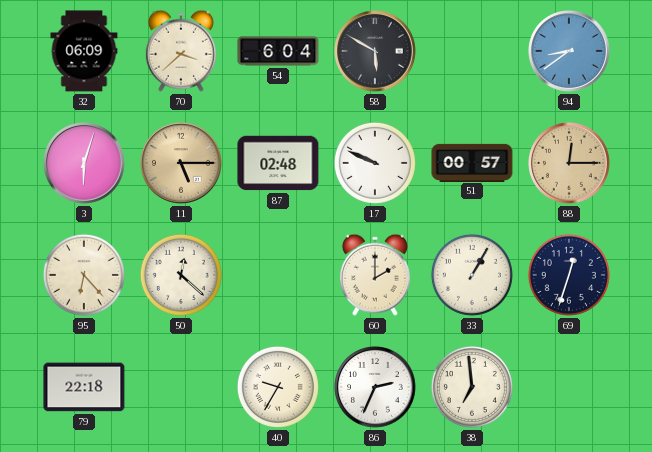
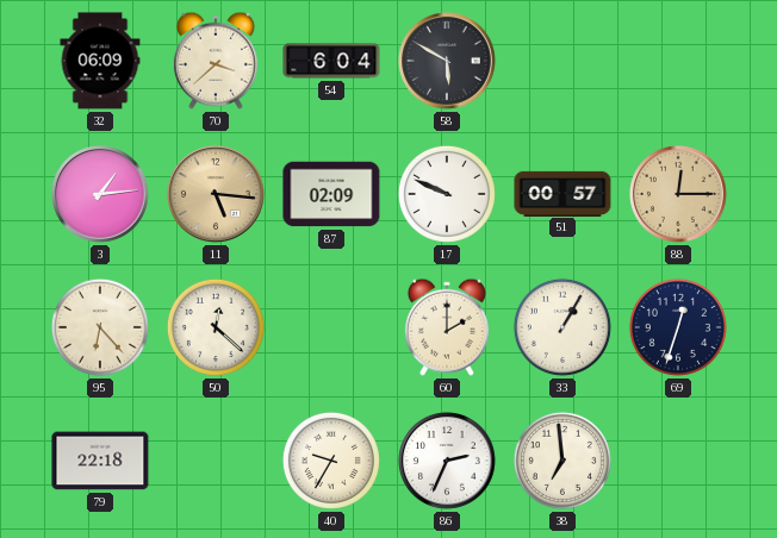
94: 8:39 -> none (570, 52)
3: 6:03 -> 1:14 (101, 195)
11: 5:15 -> 5:16 (217, 195)
87: 02:48 -> 02:09 (331, 194)
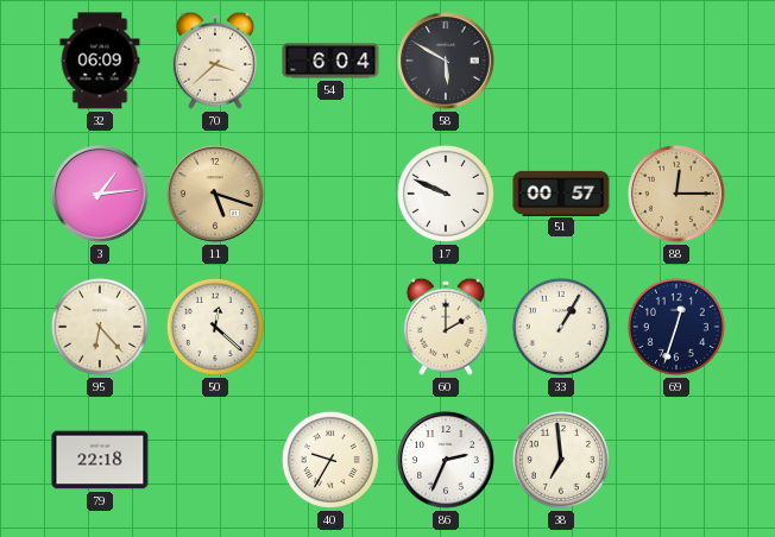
11: 5:16 -> 5:18 (216, 195)
87: 02:09 -> none (331, 194)
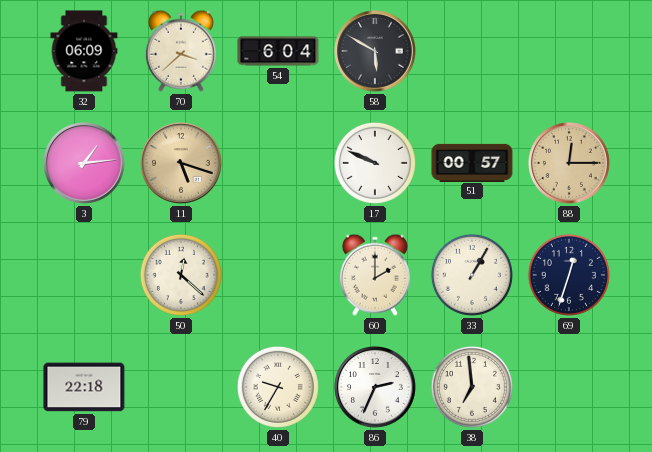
95: 6:23 -> none (100, 327)
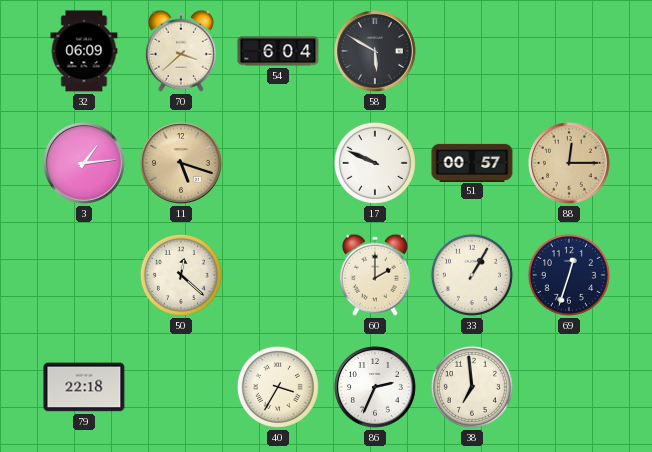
40: 9:35 -> 3:35 (278, 387)
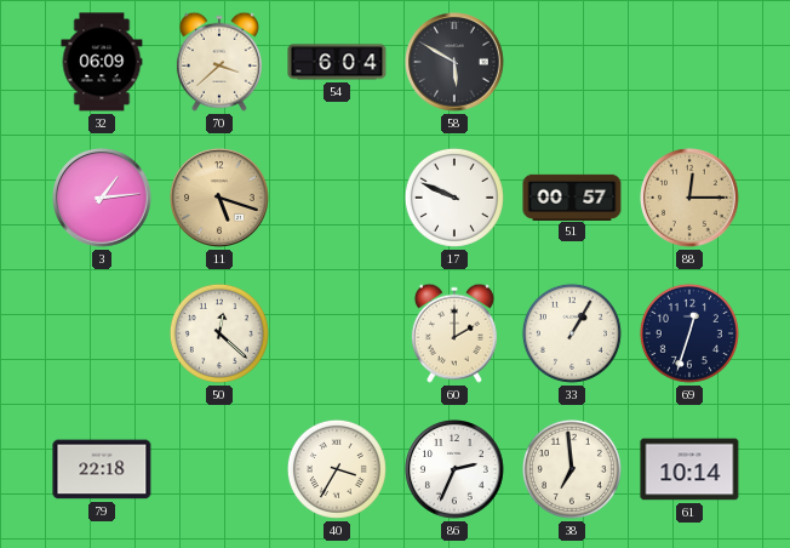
61: none -> 10:14 (689, 469)
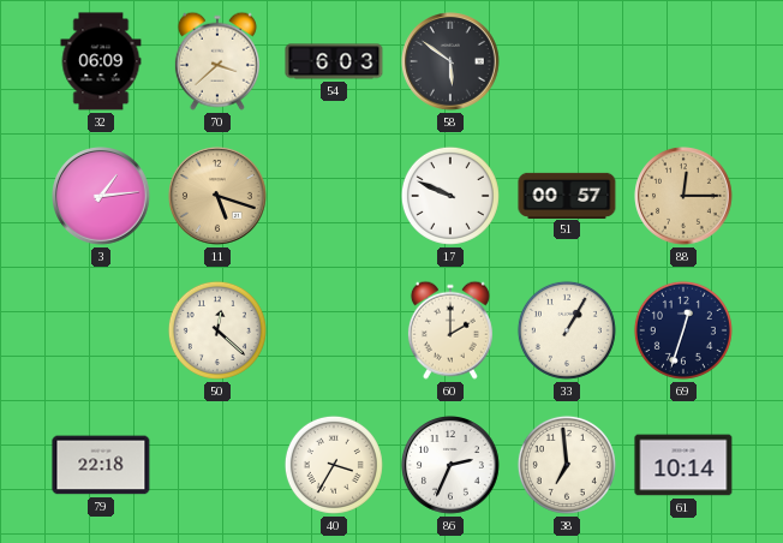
54: 6:04 -> 6:03 (334, 61)
58: 5:50 -> 5:51 (452, 62)
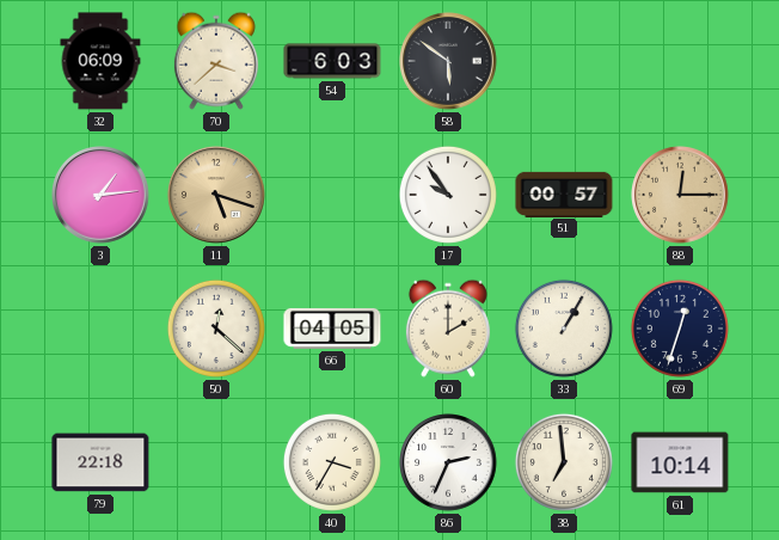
17: 9:49 -> 9:54 (448, 195)
66: none -> 04:05 (332, 329)
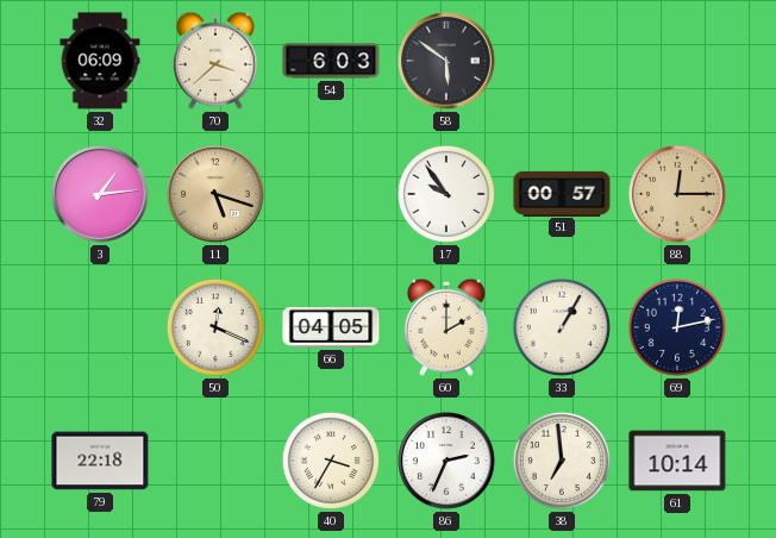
50: 12:22 -> 12:19 (215, 327)
69: 12:33 -> 12:13 (677, 327)
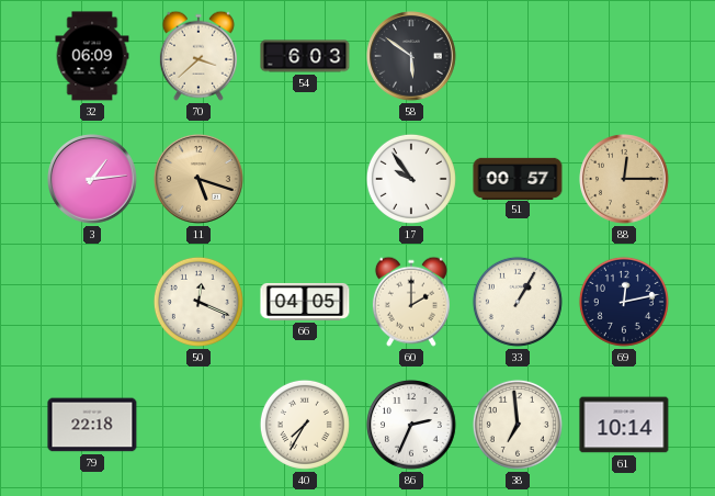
40: 3:35 -> 7:35 (305, 425)
